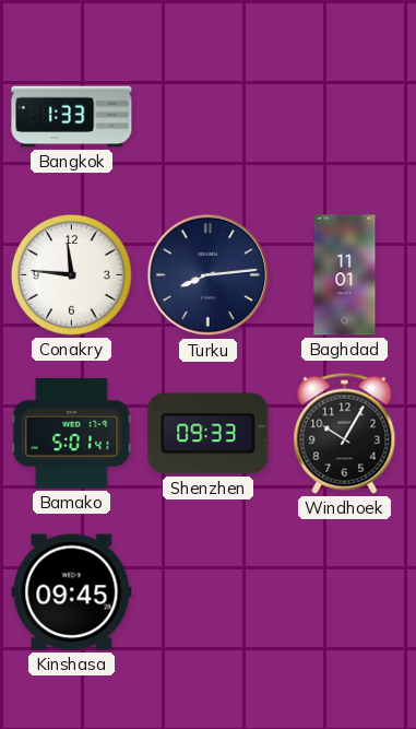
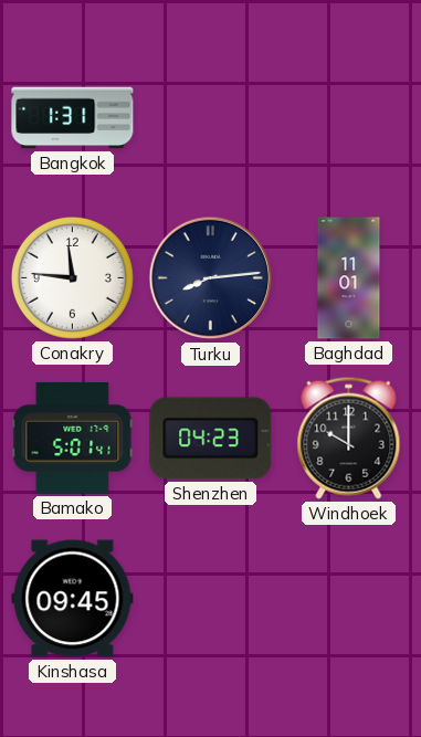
Bangkok: 1:33 -> 1:31 (73, 118)
Shenzhen: 09:33 -> 04:23 (211, 439)
Windhoek: 10:05 -> 10:00 (349, 438)
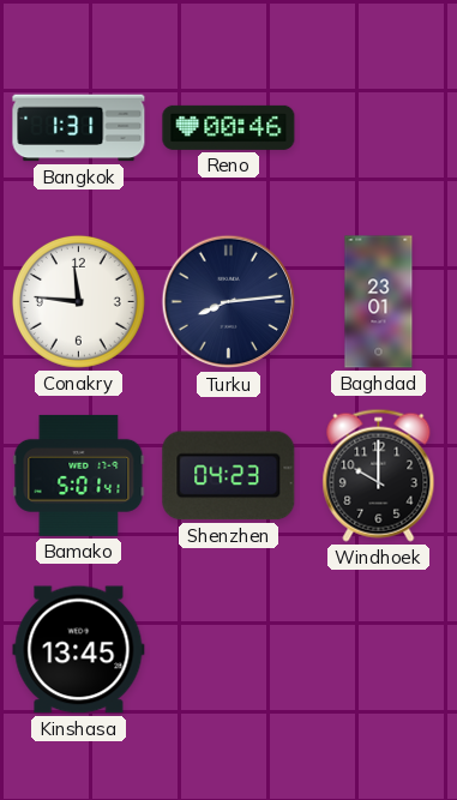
Reno: none -> 00:46 (229, 127)
Baghdad: 11:01 -> 23:01 (379, 302)
Kinshasa: 09:45 -> 13:45 (79, 650)
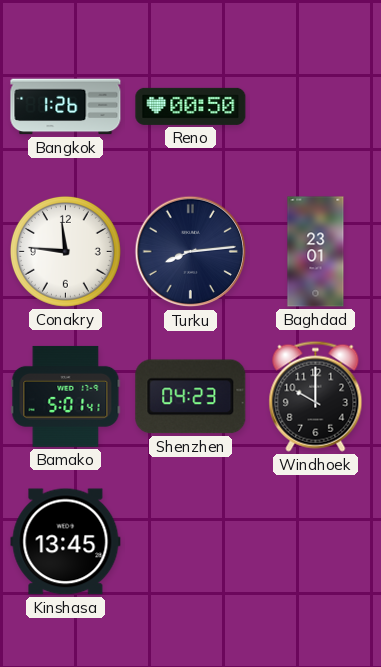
Bangkok: 1:31 -> 1:26 (66, 107)
Reno: 00:46 -> 00:50 (191, 106)
